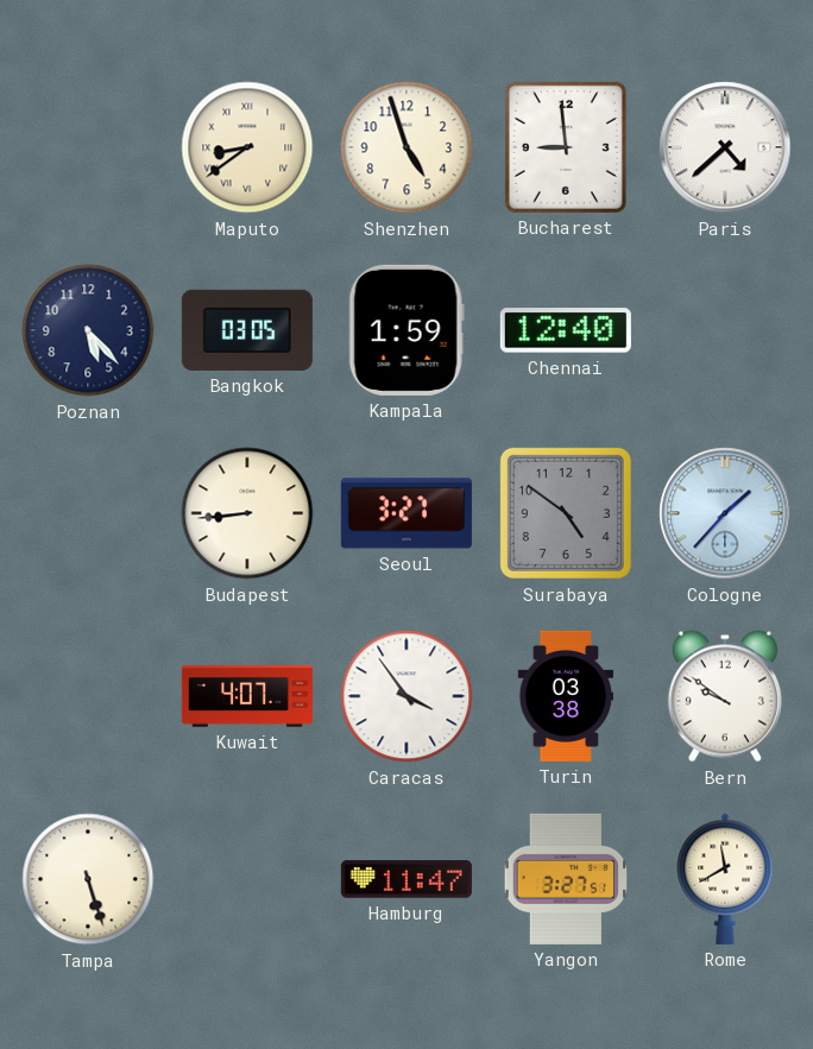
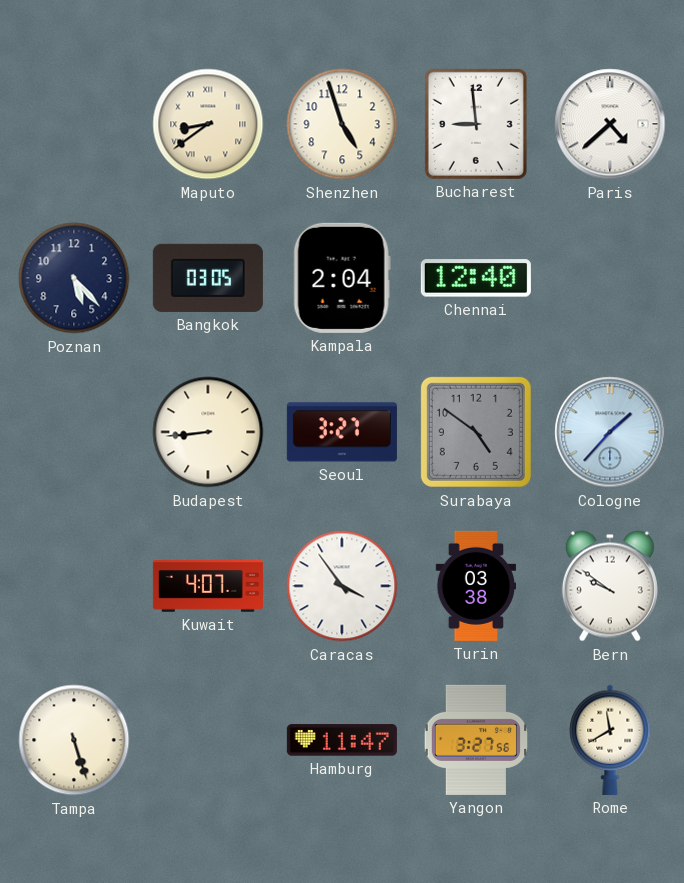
Kampala: 1:59 -> 2:04 (342, 278)
Yangon: 3:27:51 -> 3:27:56 (475, 740)
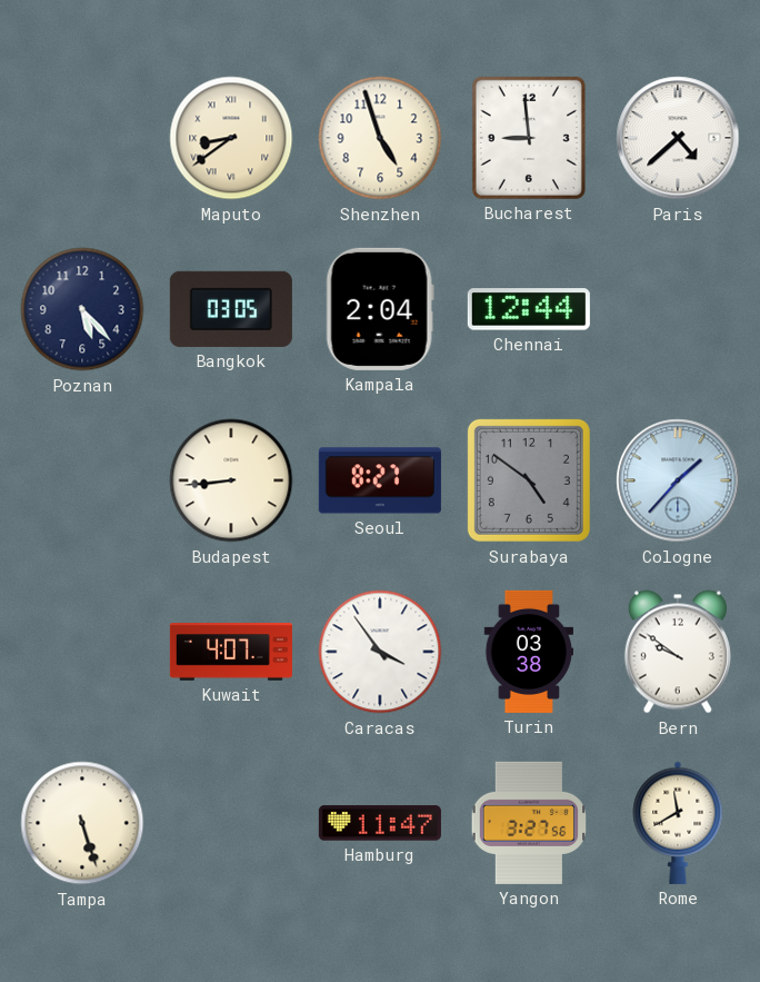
Chennai: 12:40 -> 12:44 (529, 309)
Seoul: 3:27 -> 8:27 (380, 480)
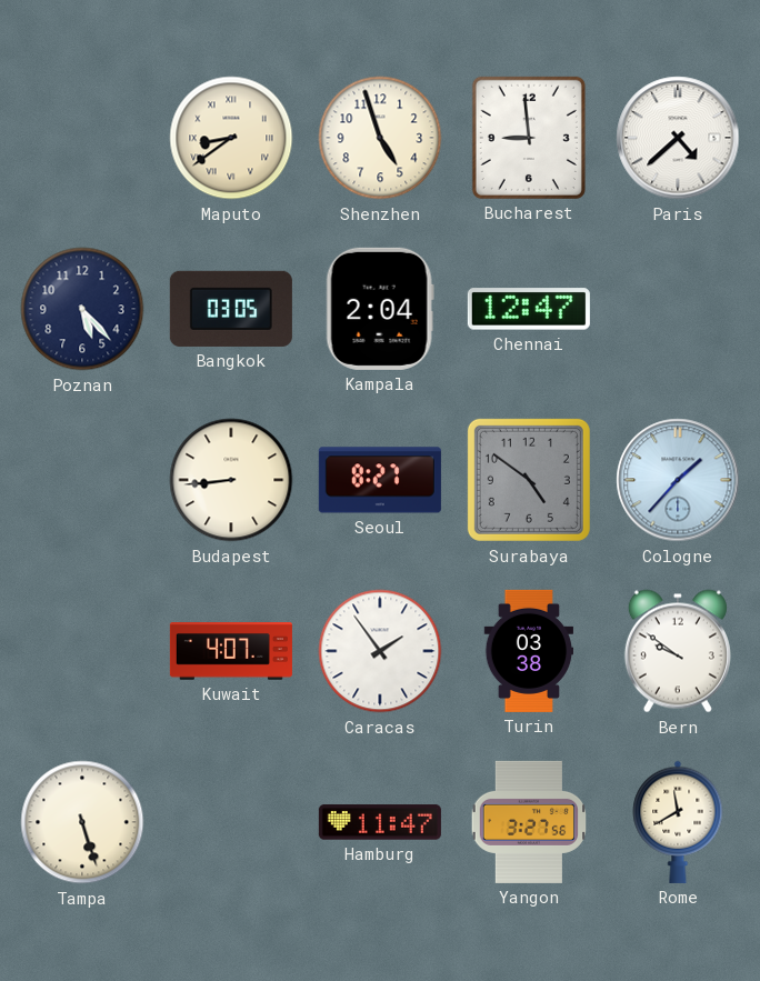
Chennai: 12:44 -> 12:47 (529, 309)
Caracas: 3:54 -> 1:54 (380, 651)
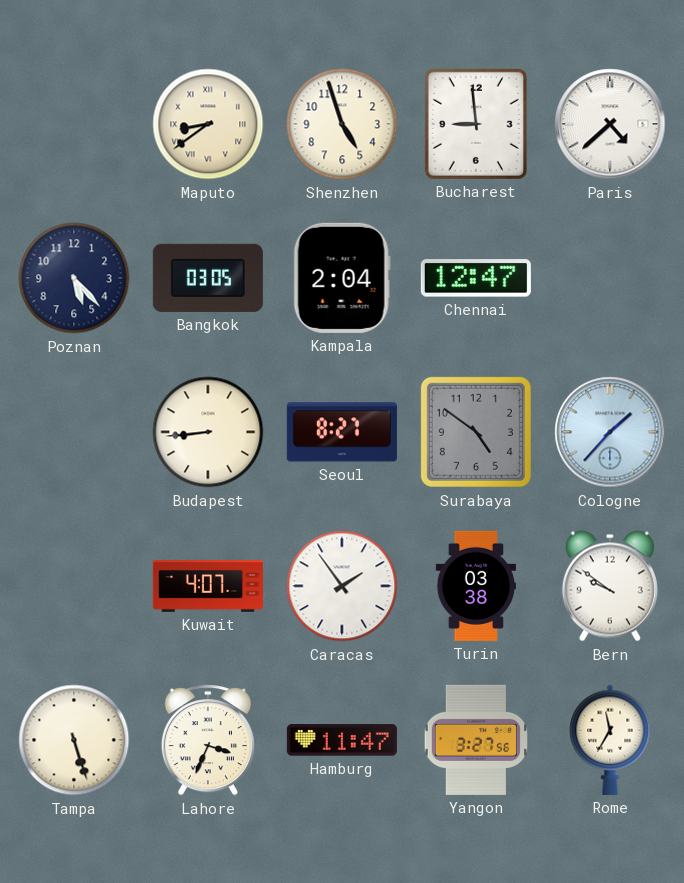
Lahore: none -> 3:34 (208, 740)
Rome: 11:40 -> 11:35 (610, 740)
